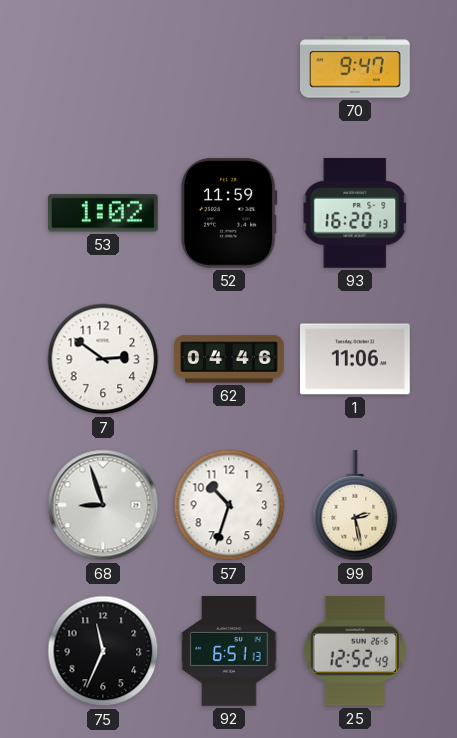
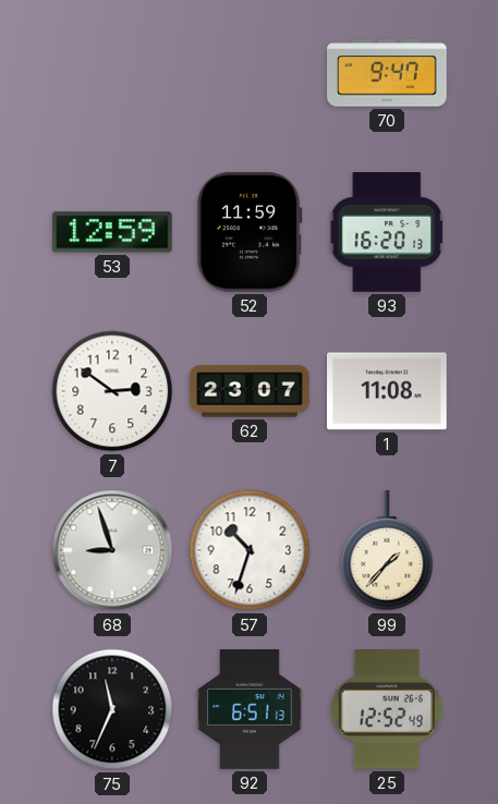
53: 1:02 -> 12:59 (112, 232)
62: 04:46 -> 23:07 (250, 391)
1: 11:06 -> 11:08 (388, 391)
99: 2:28 -> 1:37 (387, 551)
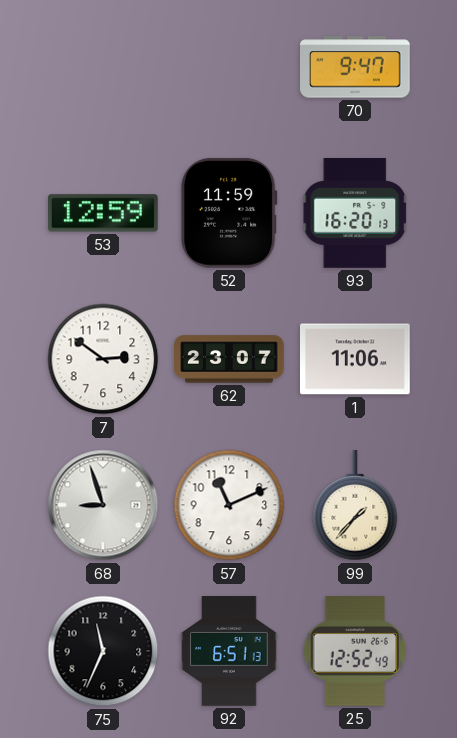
1: 11:08 -> 11:06 (356, 359)
57: 10:33 -> 11:11 (229, 505)
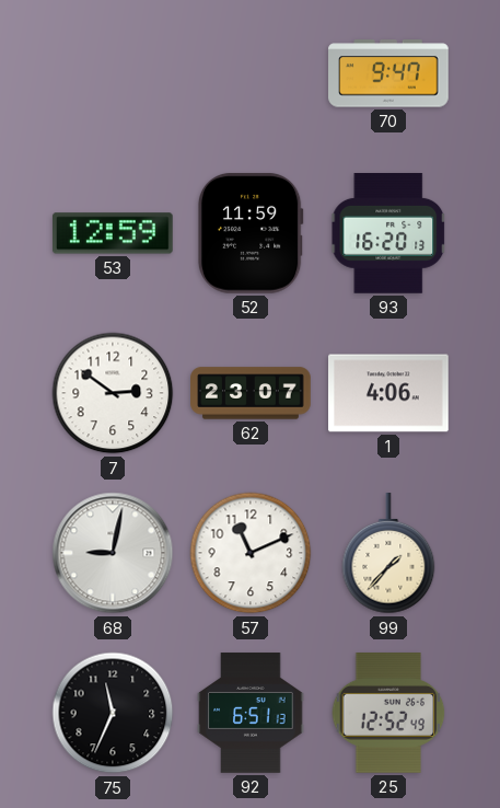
1: 11:06 -> 4:06 (389, 393)
68: 8:57 -> 9:02 (113, 553)
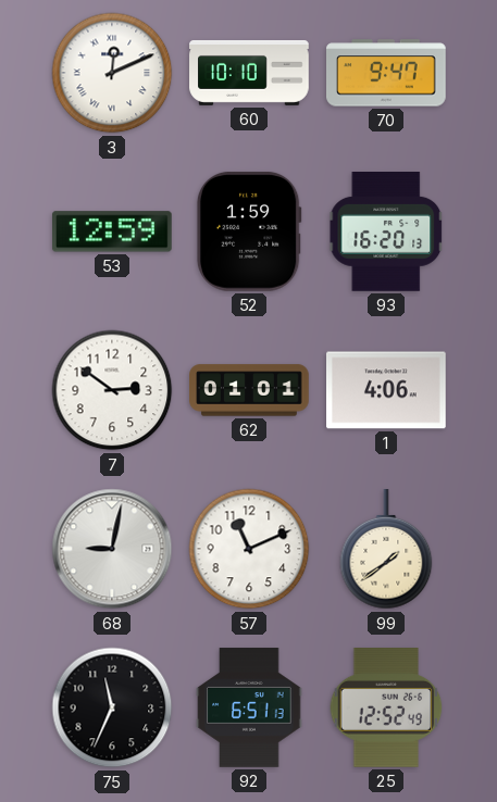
3: none -> 12:11 (112, 73)
60: none -> 10:10 (249, 73)
52: 11:59 -> 1:59 (249, 231)
62: 23:07 -> 01:01 (249, 390)
99: 1:37 -> 1:39 (386, 550)
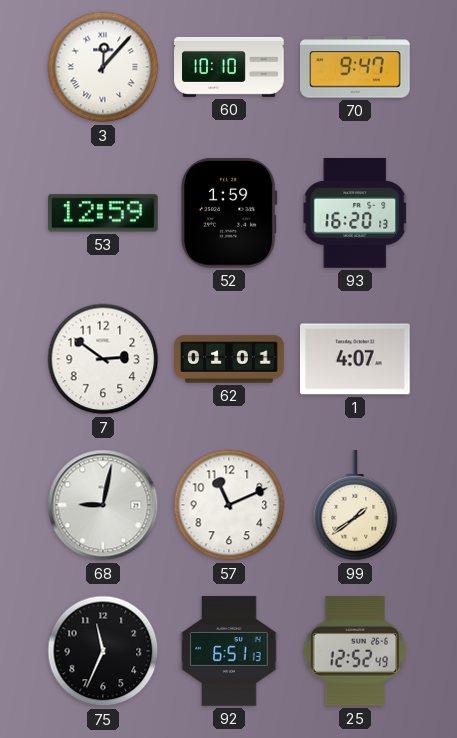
3: 12:11 -> 12:07 (103, 67)
1: 4:06 -> 4:07 (356, 359)
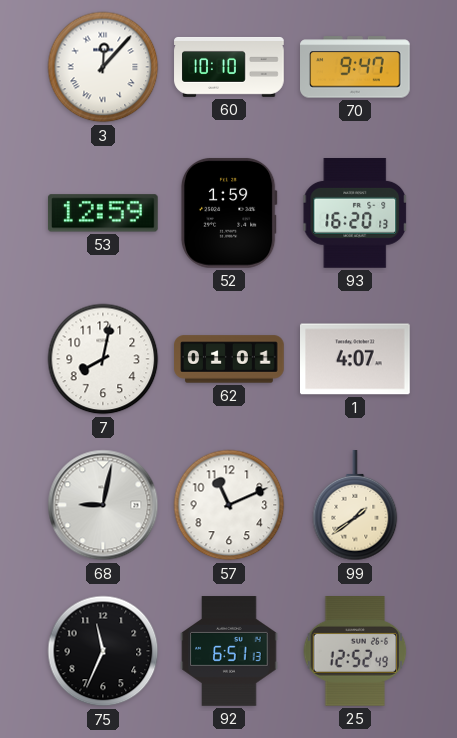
7: 2:51 -> 8:02 (103, 359)
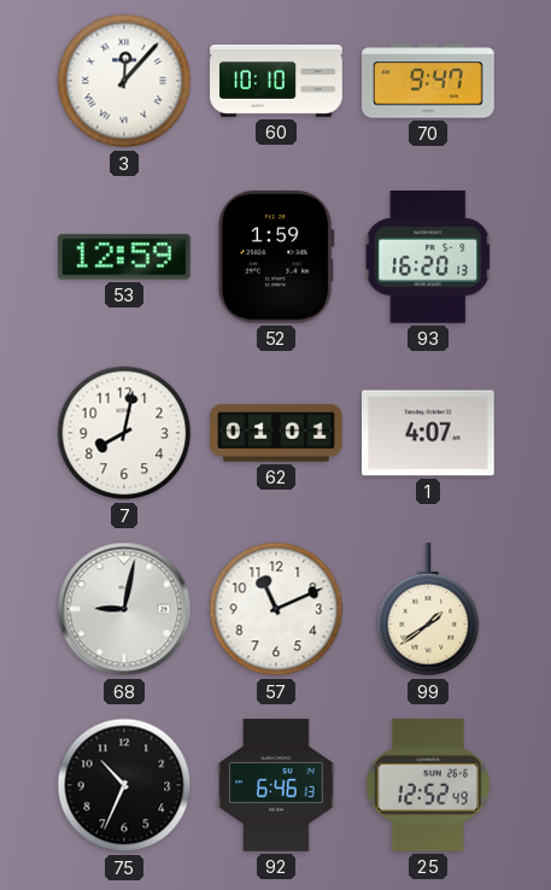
75: 11:34 -> 10:34 (124, 785)
92: 6:51 -> 6:46 (276, 785)
